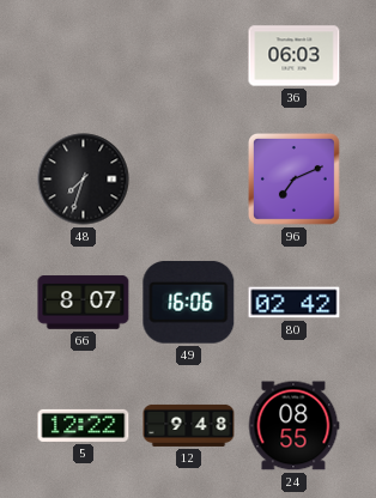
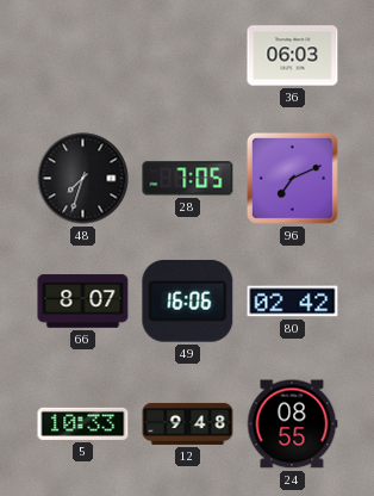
28: none -> 7:05 (188, 179)
5: 12:22 -> 10:33 (83, 423)
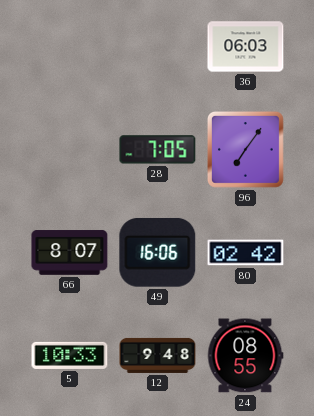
48: 7:33 -> none (83, 179)
96: 7:11 -> 7:06 (245, 149)
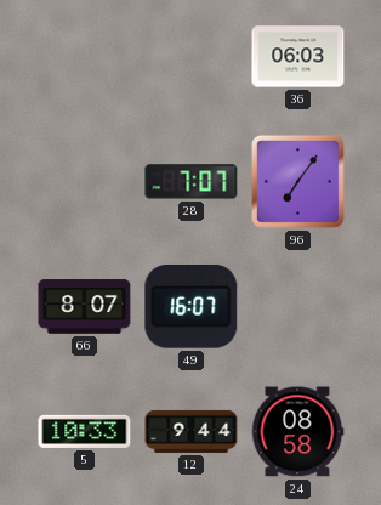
28: 7:05 -> 7:07 (192, 182)
49: 16:06 -> 16:07 (192, 306)
80: 02:42 -> none (246, 253)
12: 9:48 -> 9:44 (192, 431)
24: 08:55 -> 08:58 (297, 432)
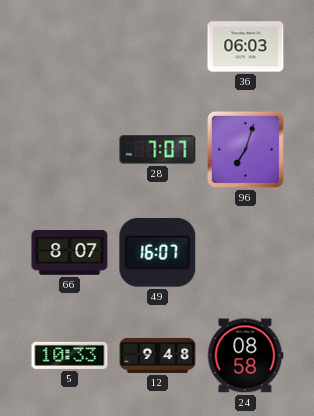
96: 7:06 -> 7:03 (245, 149)
12: 9:44 -> 9:48 (158, 355)
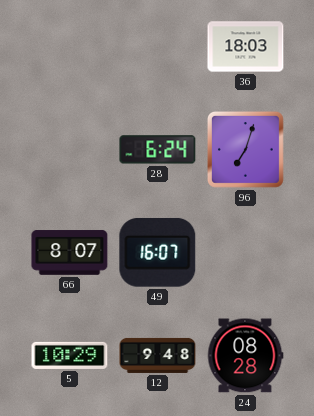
36: 06:03 -> 18:03 (246, 47)
28: 7:07 -> 6:24 (158, 150)
5: 10:33 -> 10:29 (70, 355)
24: 08:58 -> 08:28 (245, 356)
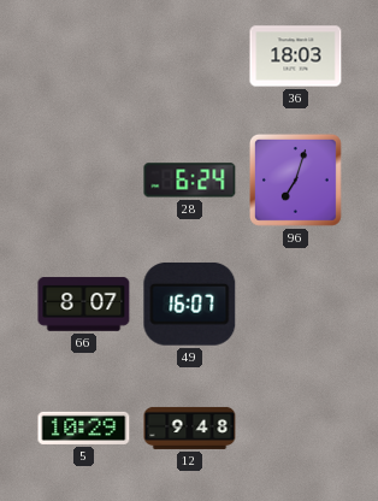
24: 08:28 -> none (245, 356)
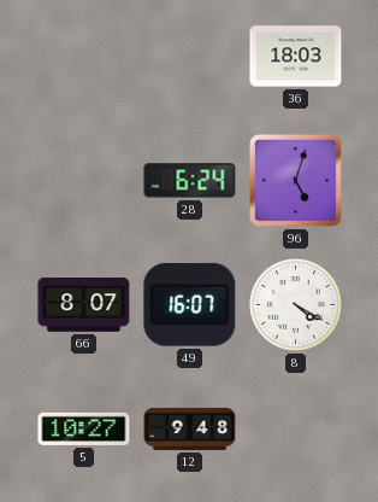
96: 7:03 -> 5:03 (295, 180)
8: none -> 4:20 (296, 305)
5: 10:29 -> 10:27 (84, 428)
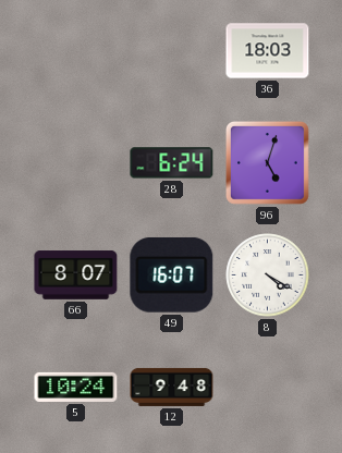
5: 10:27 -> 10:24 (76, 387)
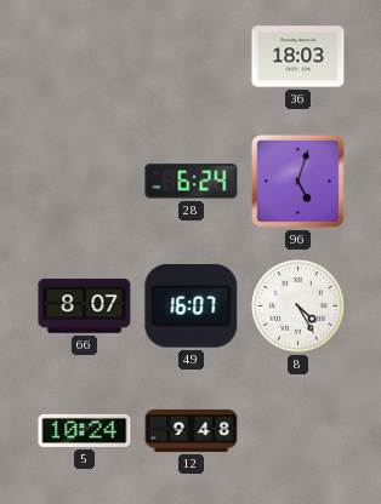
8: 4:20 -> 4:25 (298, 307)
